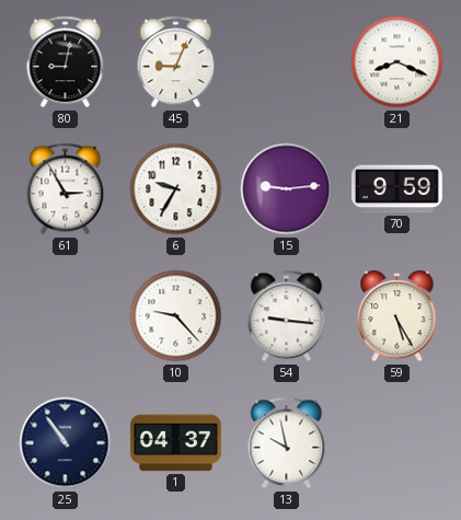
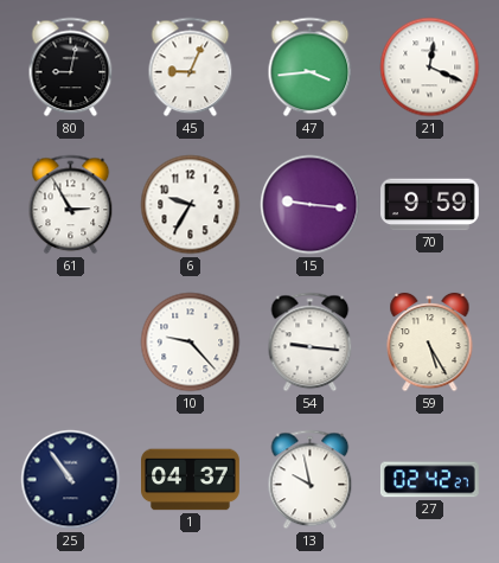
47: none -> 3:44 (311, 68)
21: 8:19 -> 12:19 (430, 68)
15: 9:14 -> 9:16 (311, 205)
27: none -> 02:42 (429, 480)
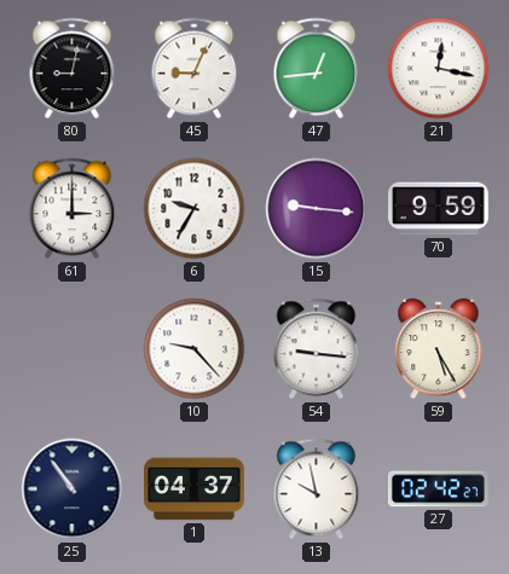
47: 3:44 -> 12:44 (317, 69)
21: 12:19 -> 12:17 (439, 69)
61: 2:55 -> 3:00 (73, 209)
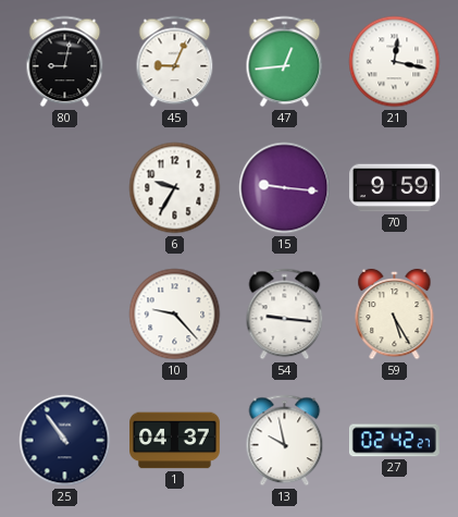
61: 3:00 -> none (73, 209)
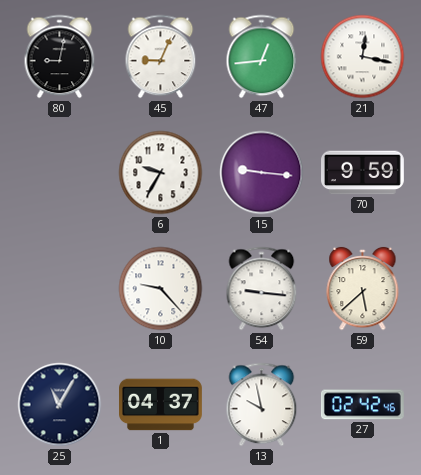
59: 5:25 -> 5:38 (363, 289)
25: 10:54 -> 11:05 (60, 405)
27: 02:42:27 -> 02:42:46 (362, 405)
